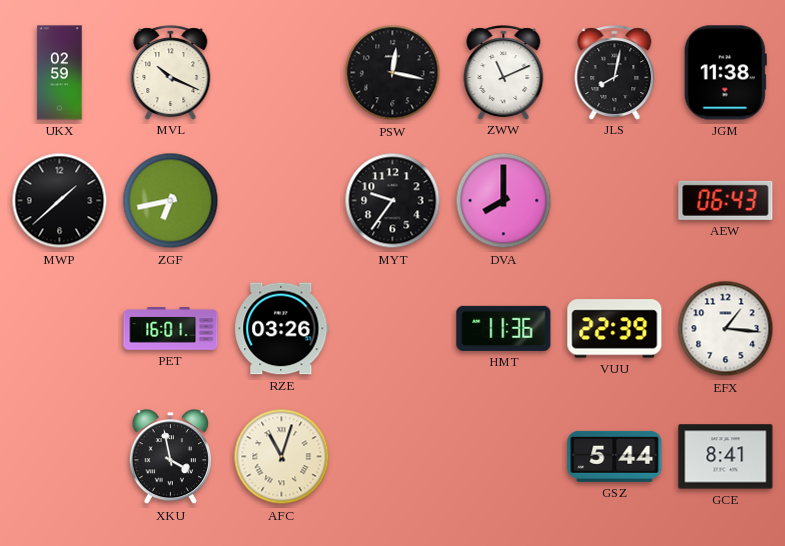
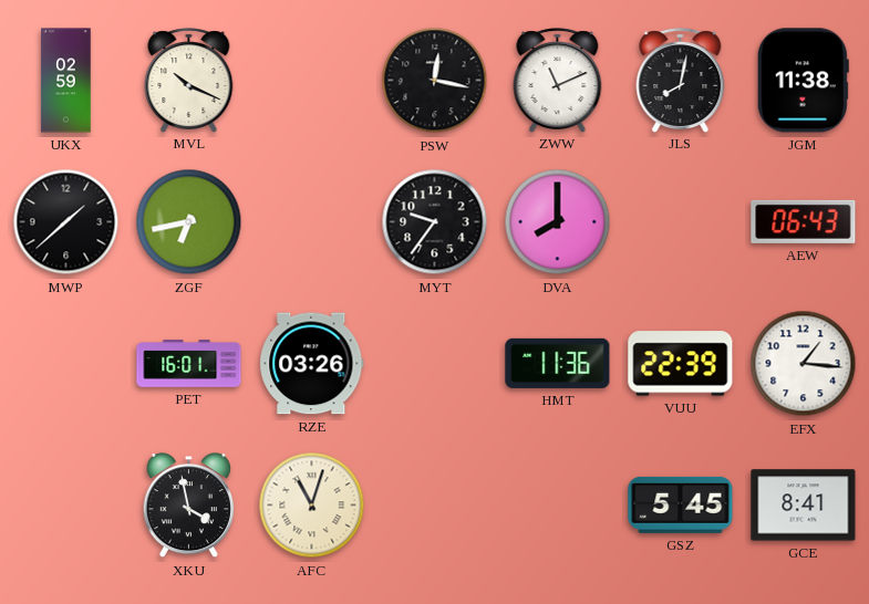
GSZ: 5:44 -> 5:45 (681, 504)
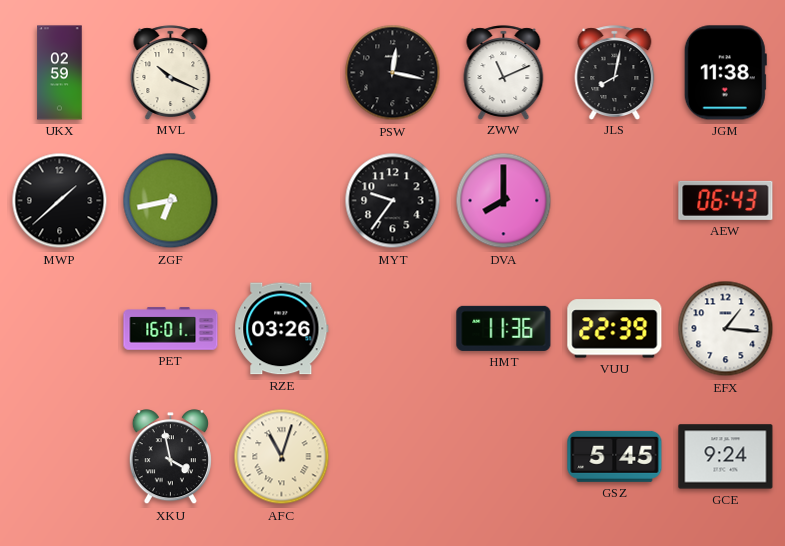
GCE: 8:41 -> 9:24 (726, 457)
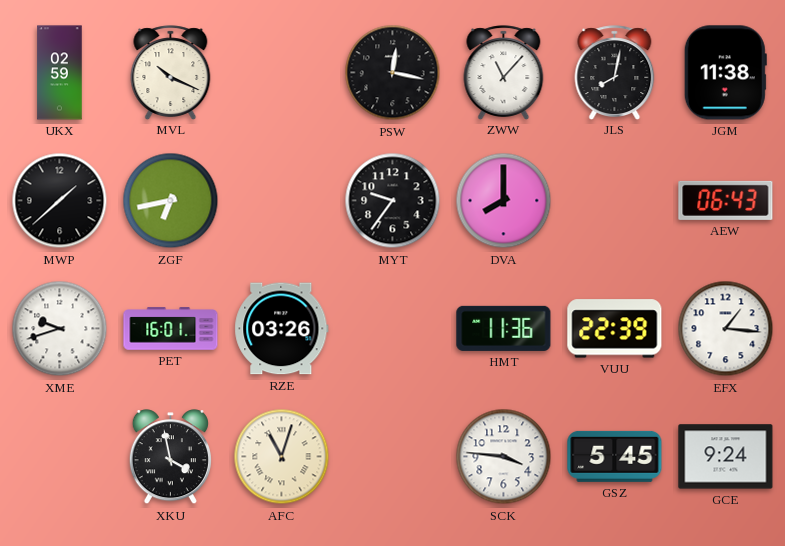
ZWW: 11:11 -> 11:07 (504, 72)
XME: none -> 9:42 (60, 329)
SCK: none -> 3:46 (504, 457)
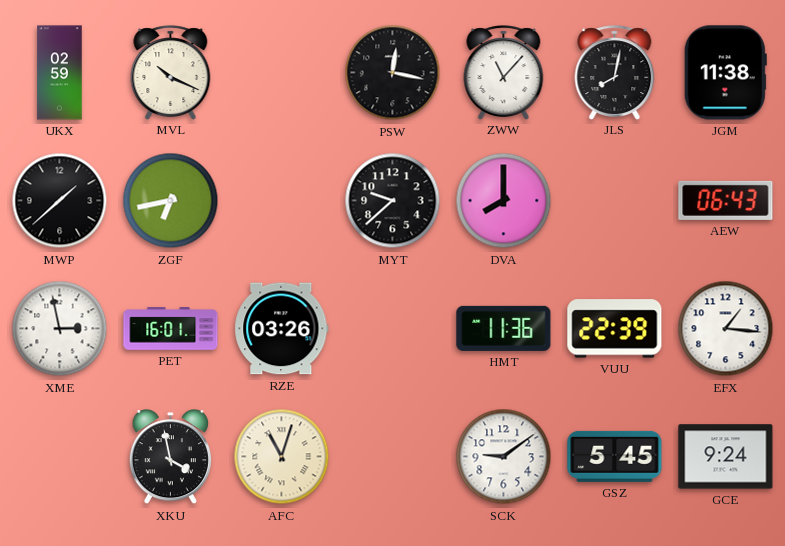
MYT: 9:36 -> 9:38 (393, 201)
XME: 9:42 -> 2:58 (60, 329)
SCK: 3:46 -> 9:09 (504, 457)
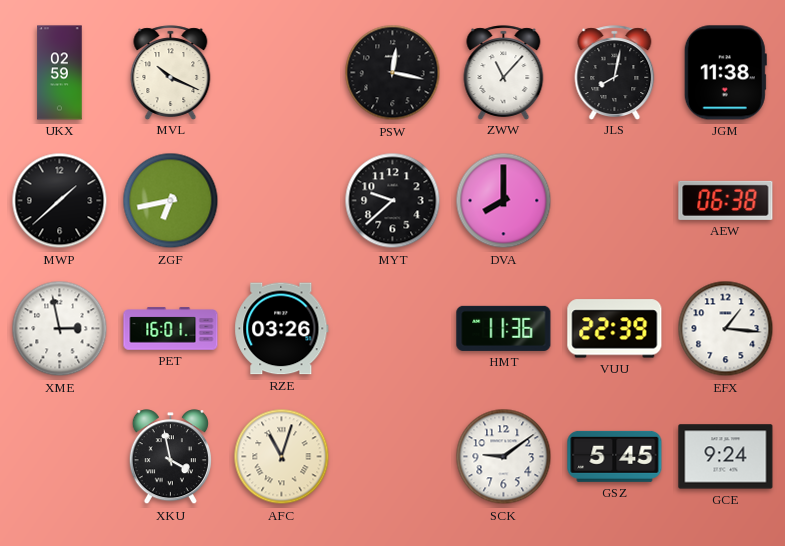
AEW: 06:43 -> 06:38 (726, 200)
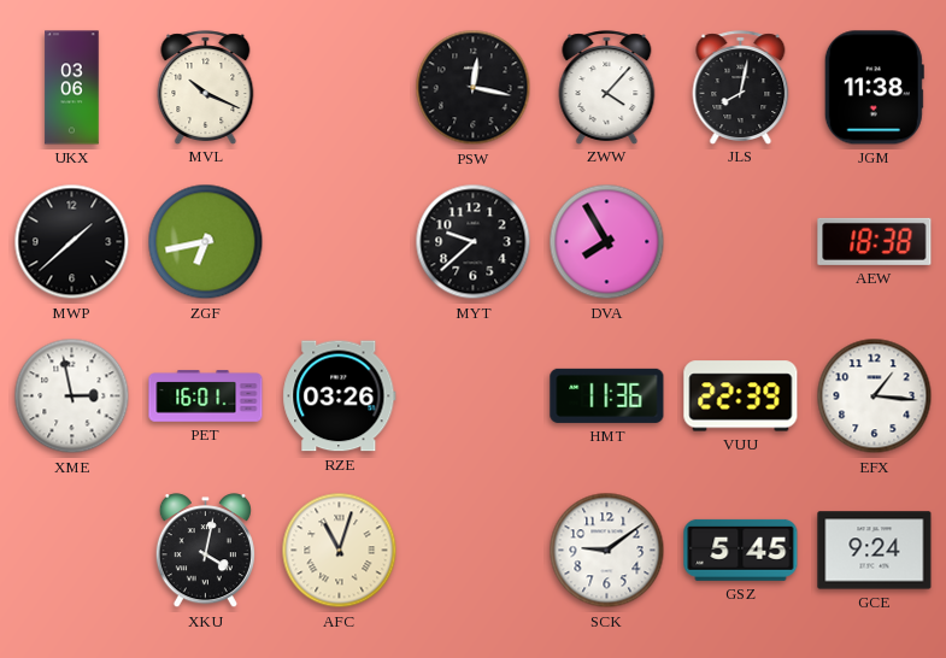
UKX: 02:59 -> 03:06 (72, 88)
ZWW: 11:07 -> 4:07 (607, 87)
DVA: 8:00 -> 7:55 (607, 242)
AEW: 06:38 -> 18:38 (875, 241)
XKU: 3:58 -> 4:02 (205, 551)
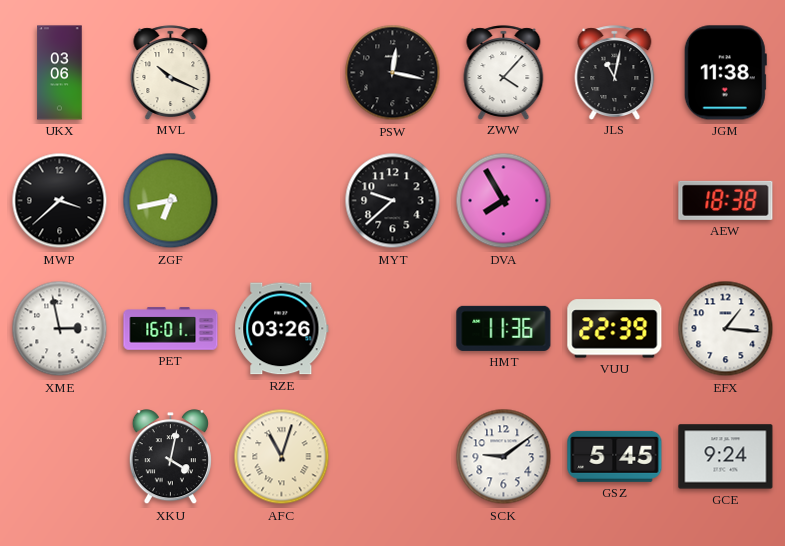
JLS: 8:02 -> 11:02 (615, 72)
MWP: 1:38 -> 3:38 (60, 201)
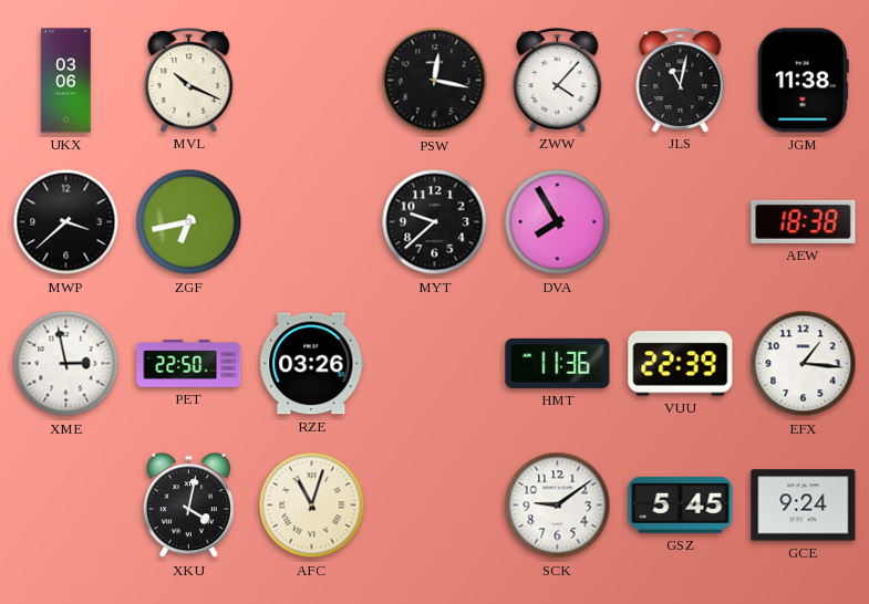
PET: 16:01 -> 22:50 (189, 364)
